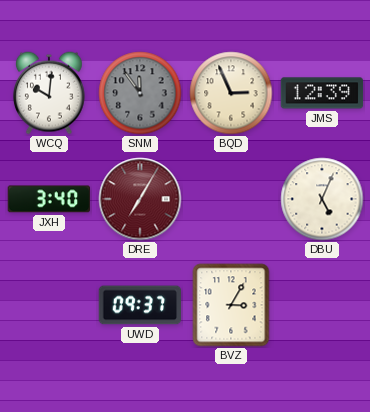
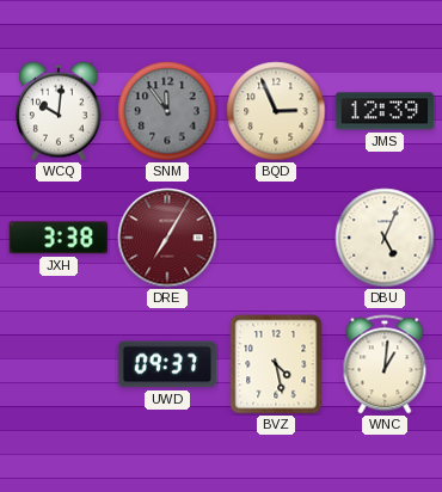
JXH: 3:40 -> 3:38 (57, 238)
BVZ: 3:05 -> 4:28 (276, 364)
WNC: none -> 1:01 (385, 364)
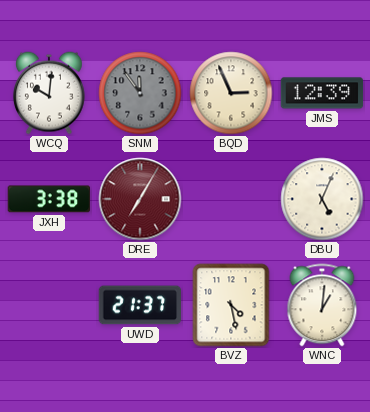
UWD: 09:37 -> 21:37 (140, 305)
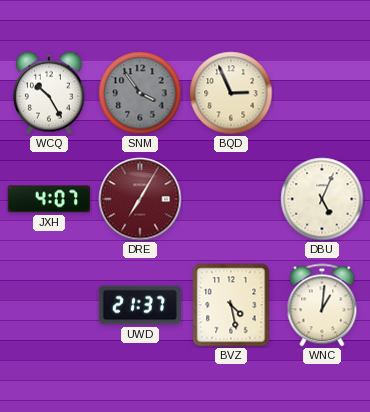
WCQ: 10:01 -> 10:25 (49, 93)
SNM: 11:54 -> 3:54 (140, 93)
JMS: 12:39 -> none (322, 93)
JXH: 3:38 -> 4:07 (48, 199)
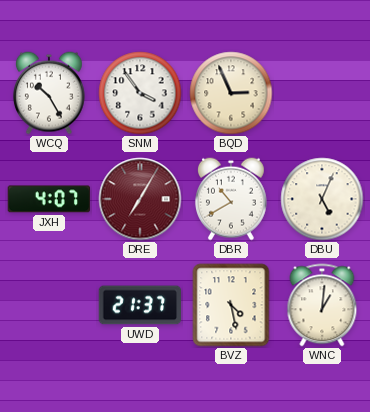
SNM dial: grey -> white (140, 93)
DBR: none -> 10:40 (231, 199)
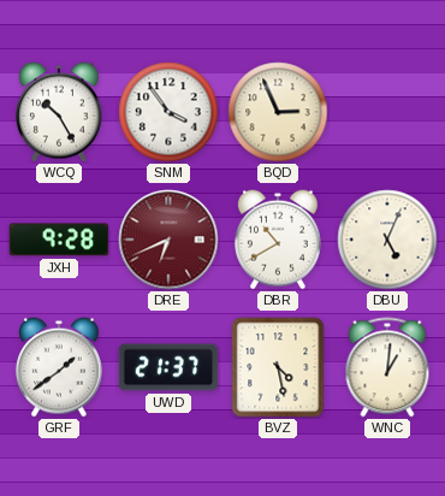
JXH: 4:07 -> 9:28 (58, 240)
DRE: 7:05 -> 6:41 (168, 240)
GRF: none -> 1:39 (59, 367)
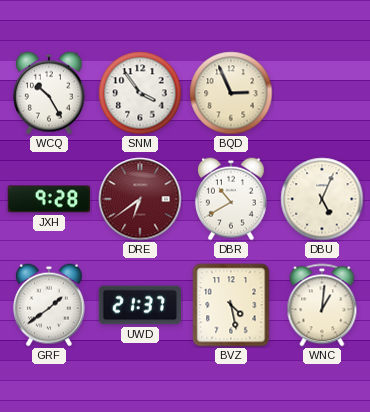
DRE: 6:41 -> 6:39 (140, 199)
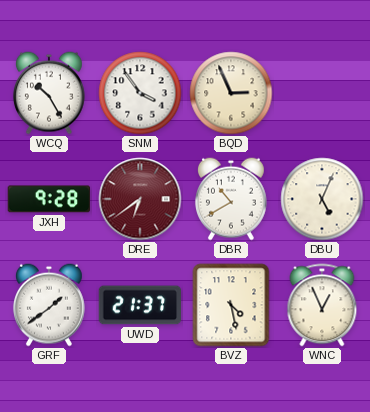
WNC: 1:01 -> 12:56 (322, 305)
